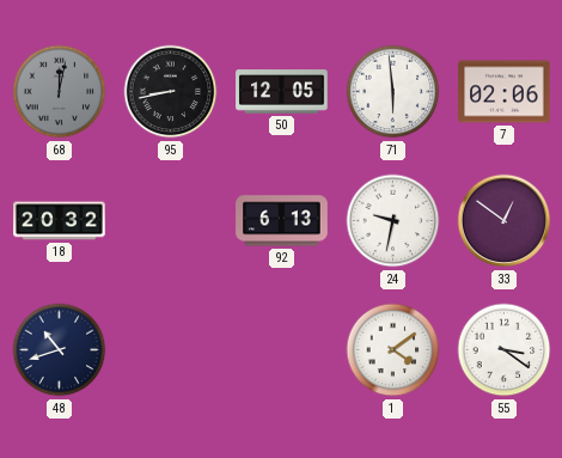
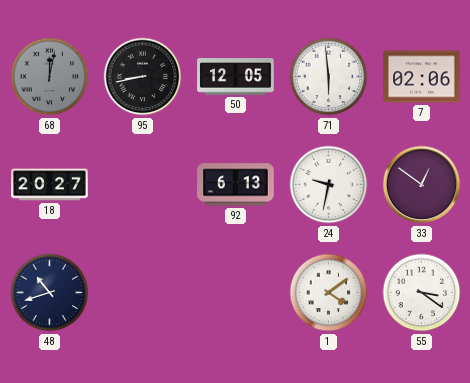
18: 20:32 -> 20:27 (50, 185)
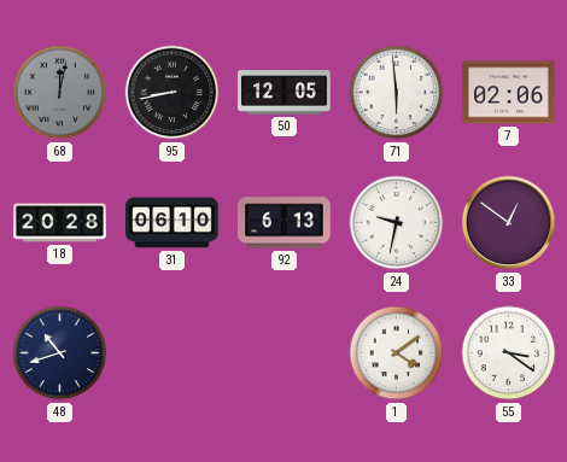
18: 20:27 -> 20:28 (60, 223)
31: none -> 06:10 (173, 223)
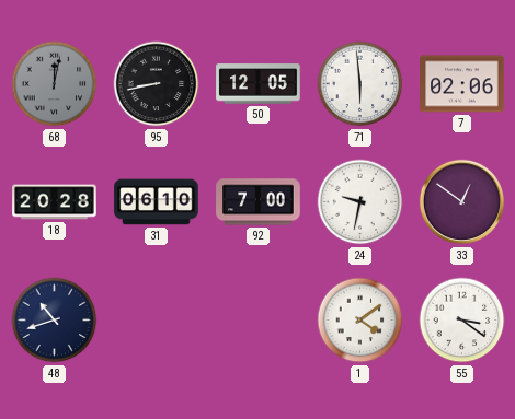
92: 6:13 -> 7:00 (259, 202)
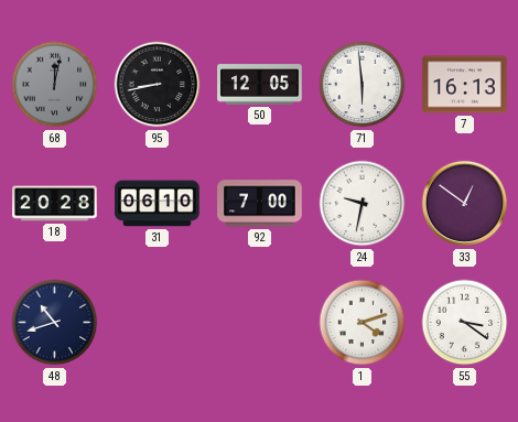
7: 02:06 -> 16:13 (465, 85)
1: 4:09 -> 4:12 (363, 323)
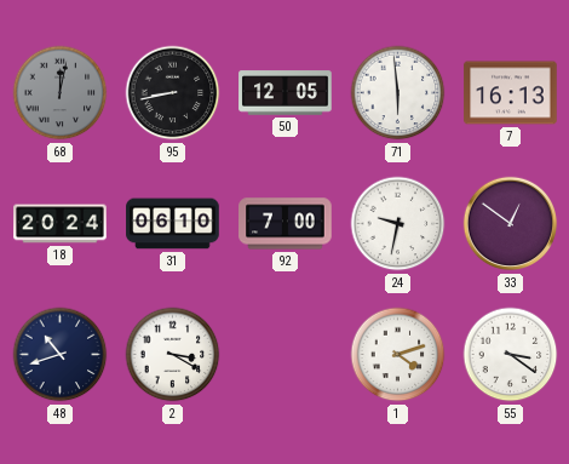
18: 20:28 -> 20:24 (61, 224)
2: none -> 3:20 (173, 355)
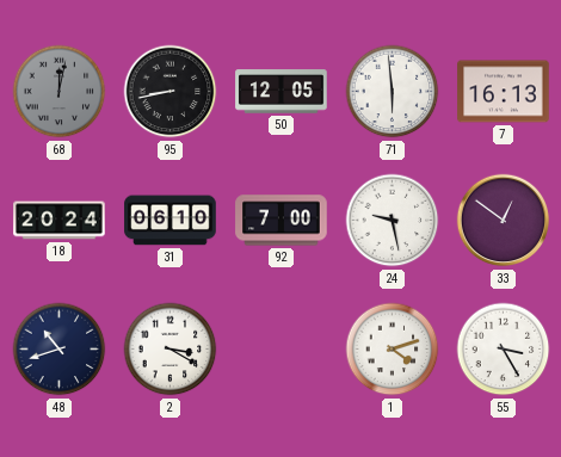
24: 9:32 -> 9:28 (393, 221)
55: 3:21 -> 3:25 (504, 350)
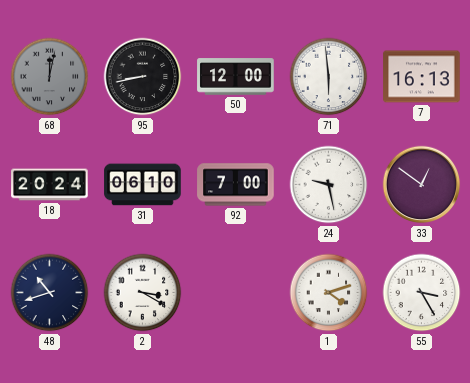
50: 12:05 -> 12:00 (236, 77)
